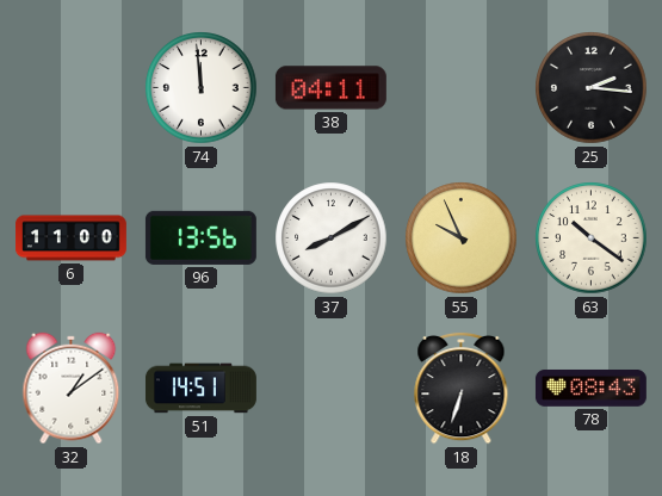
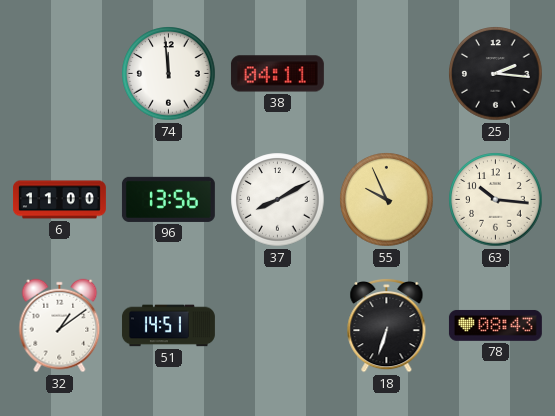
63: 10:21 -> 10:16 (496, 200)
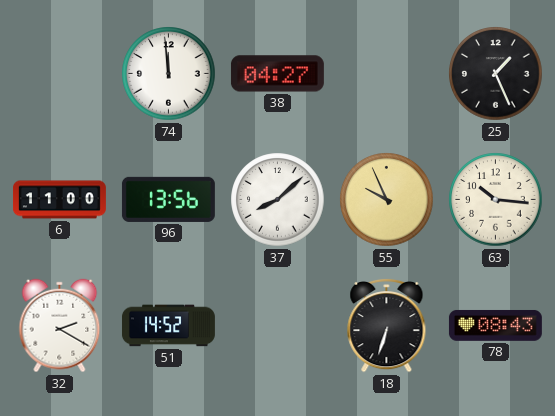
38: 04:11 -> 04:27 (277, 74)
25: 2:16 -> 1:26 (496, 74)
37: 8:10 -> 8:08 (278, 200)
32: 1:09 -> 2:20 (60, 326)
51: 14:51 -> 14:52 (168, 326)
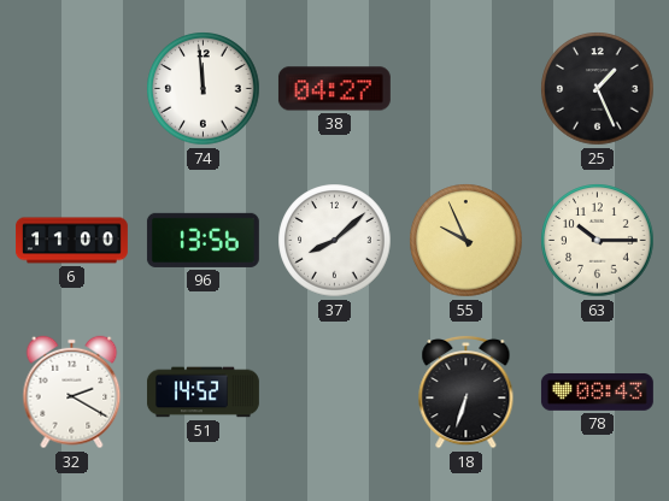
63: 10:16 -> 10:15 (598, 241)
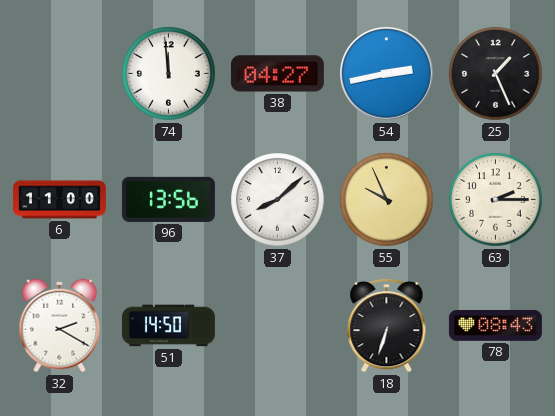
54: none -> 2:43 (387, 74)
63: 10:15 -> 2:15 (496, 200)
51: 14:52 -> 14:50 (168, 326)
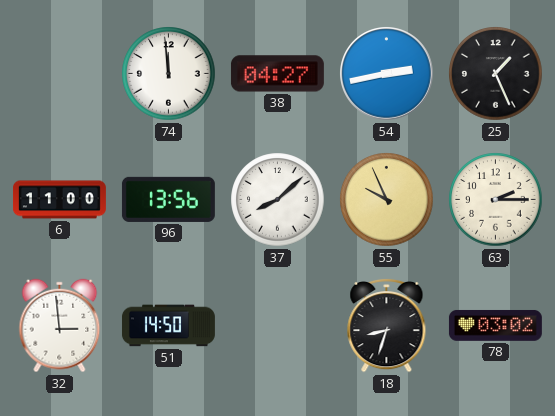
32: 2:20 -> 2:59 (60, 326)
18: 6:33 -> 8:33 (387, 325)
78: 08:43 -> 03:02 (495, 326)
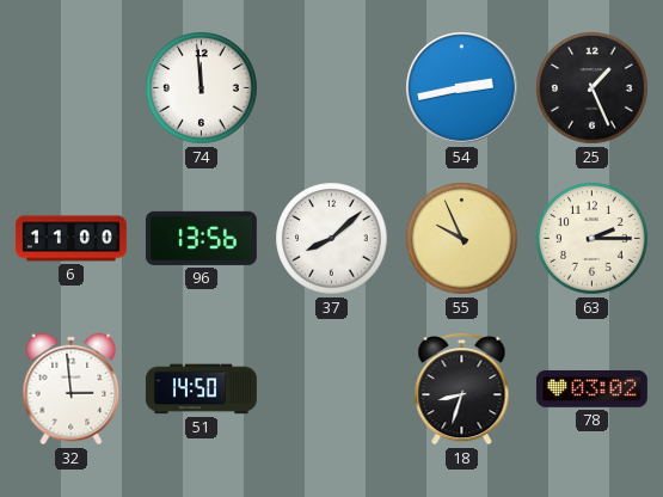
38: 04:27 -> none (277, 74)
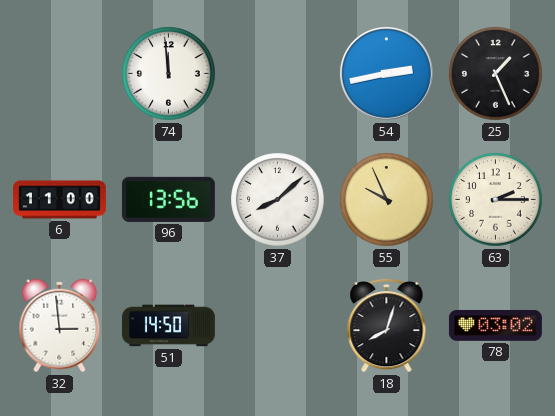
18: 8:33 -> 8:03 (387, 325)
